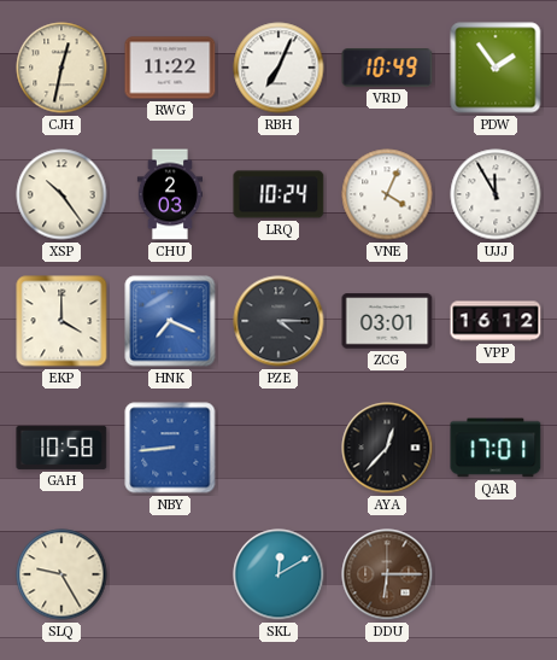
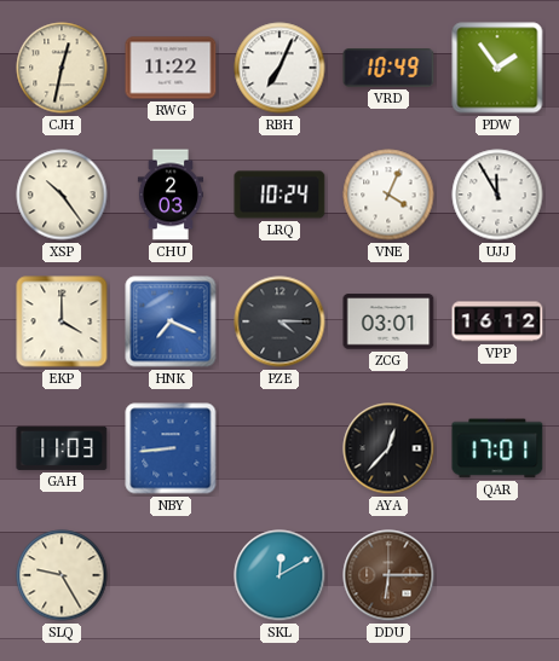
GAH: 10:58 -> 11:03 (62, 448)
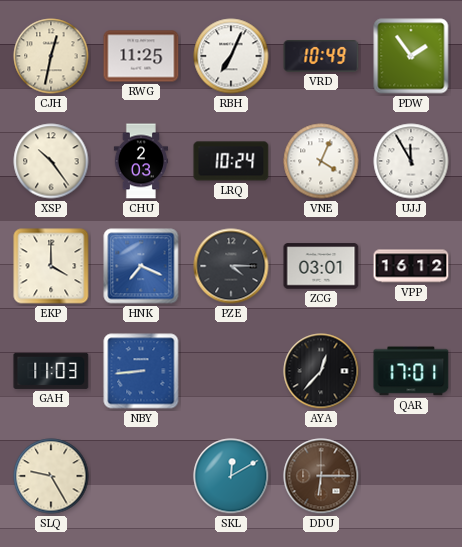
RWG: 11:22 -> 11:25 (141, 56)
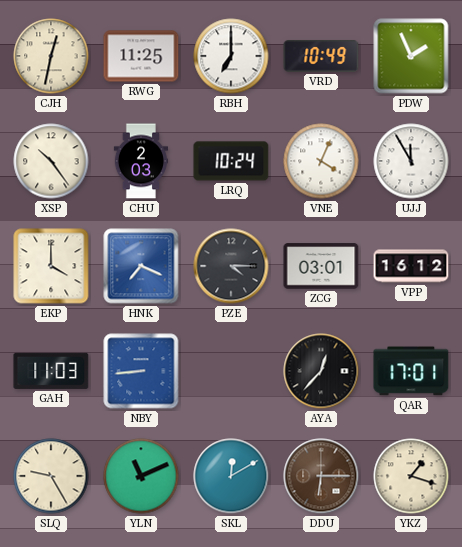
RBH: 7:04 -> 7:00 (231, 56)
PDW: 1:54 -> 1:56 (411, 56)
YLN: none -> 11:11 (141, 476)
YKZ: none -> 1:18 (411, 476)
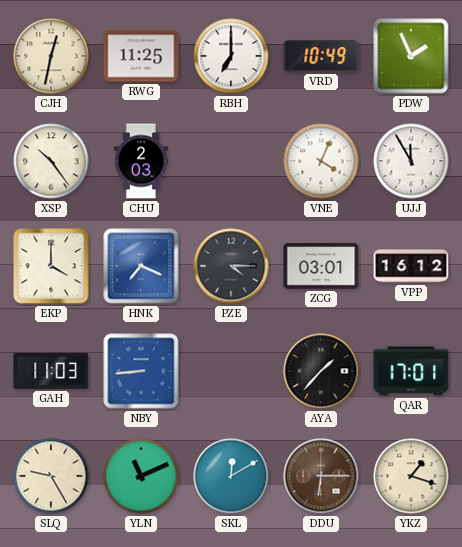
LRQ: 10:24 -> none (231, 161)
AYA: 12:37 -> 1:37 (321, 371)
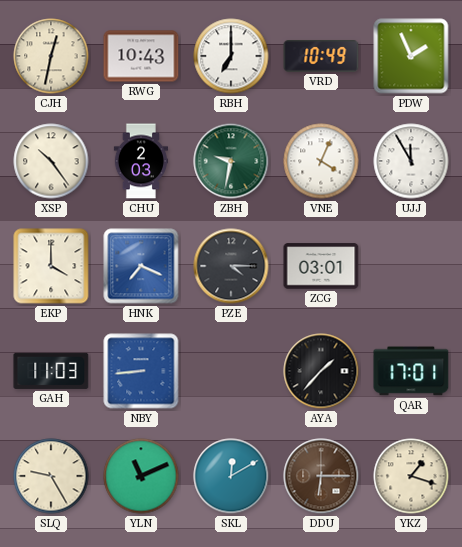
RWG: 11:25 -> 10:43 (141, 56)
ZBH: none -> 9:32 (231, 161)
VPP: 16:12 -> none (411, 266)
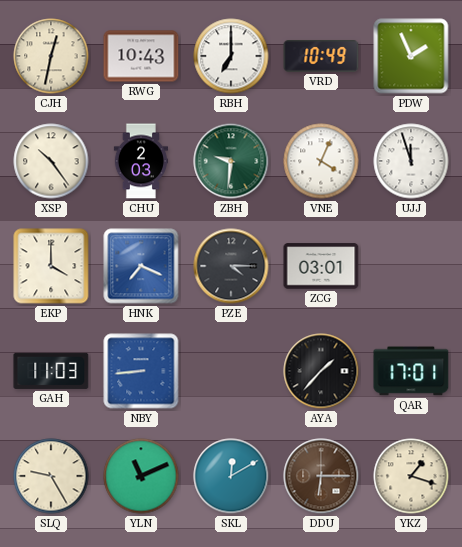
ZBH: 9:32 -> 9:31 (231, 161)
UJJ: 11:55 -> 11:57 (411, 161)
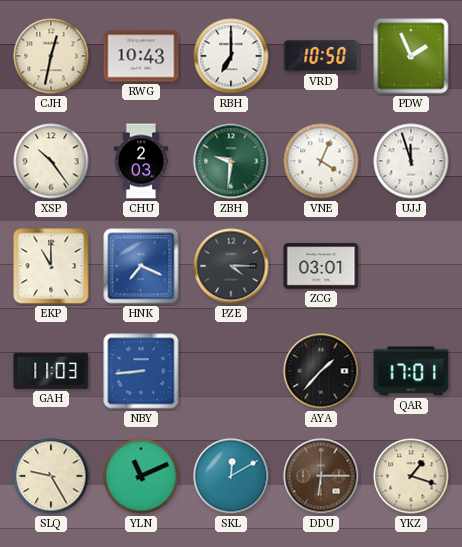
VRD: 10:49 -> 10:50 (321, 56)
EKP: 4:00 -> 11:00 (51, 266)
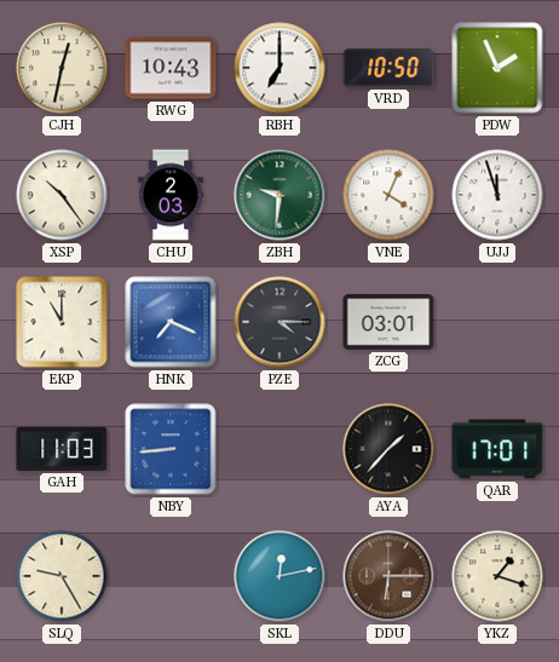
YLN: 11:11 -> none (141, 476)
SKL: 12:10 -> 12:13 (279, 576)
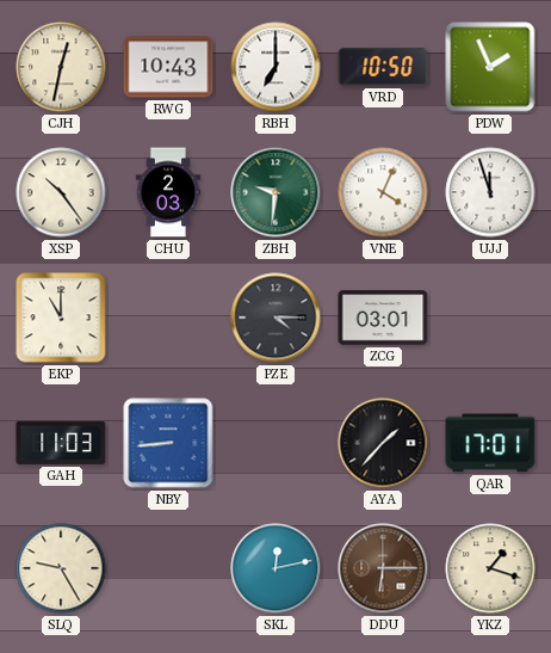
HNK: 7:19 -> none (171, 322)
